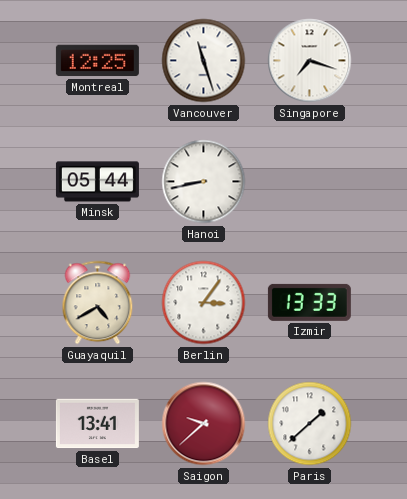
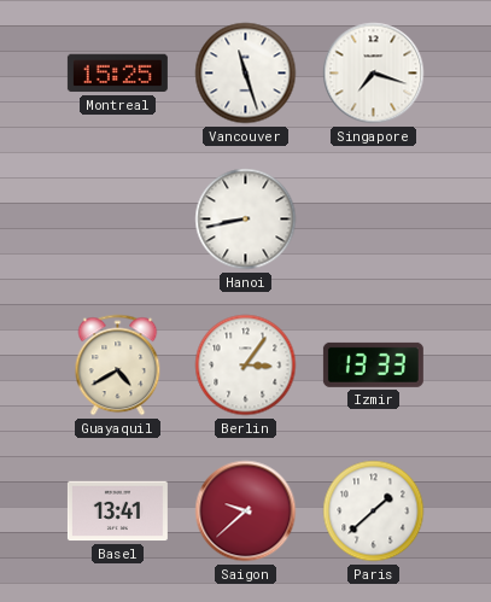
Montreal: 12:25 -> 15:25 (117, 74)
Minsk: 05:44 -> none (97, 182)
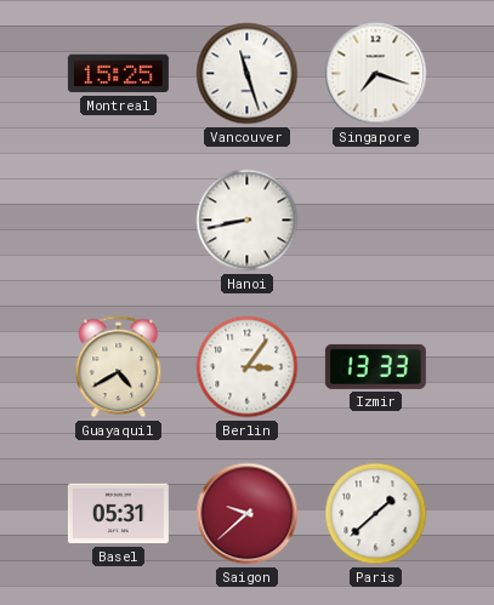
Basel: 13:41 -> 05:31 (118, 514)
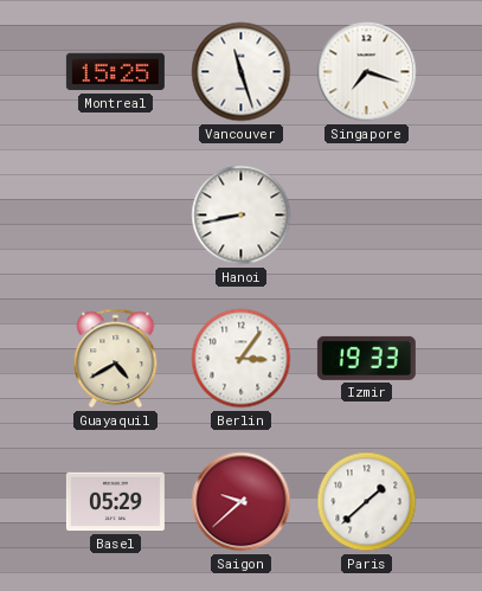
Izmir: 13:33 -> 19:33 (366, 358)
Basel: 05:31 -> 05:29 (115, 502)
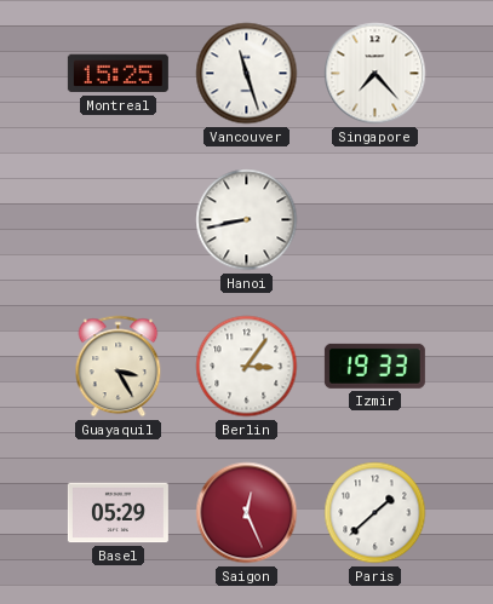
Singapore: 7:18 -> 7:23 (376, 74)
Guayaquil: 4:40 -> 3:25 (119, 367)
Saigon: 9:38 -> 12:26 (247, 513)
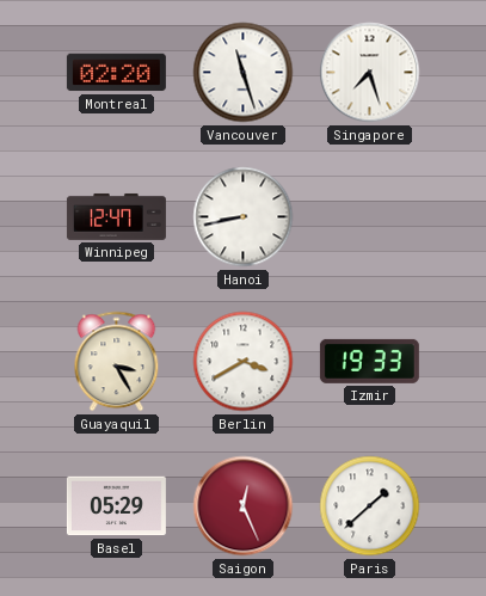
Montreal: 15:25 -> 02:20 (116, 73)
Singapore: 7:23 -> 7:27 (370, 73)
Winnipeg: none -> 12:47 (116, 216)
Berlin: 3:06 -> 3:40 (244, 362)
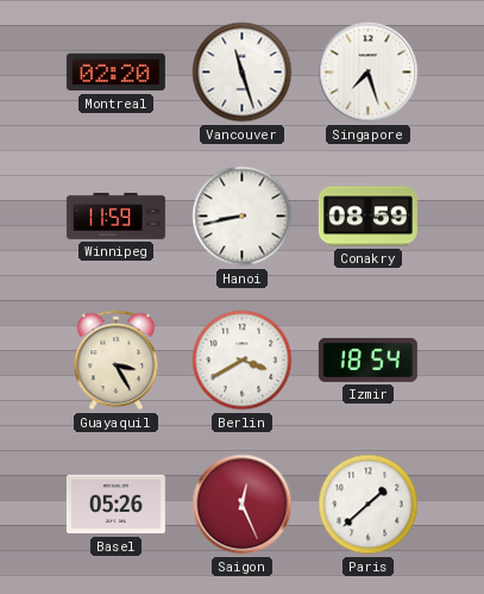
Winnipeg: 12:47 -> 11:59 (115, 215)
Conakry: none -> 08:59 (367, 217)
Izmir: 19:33 -> 18:54 (367, 359)
Basel: 05:29 -> 05:26 (115, 505)
